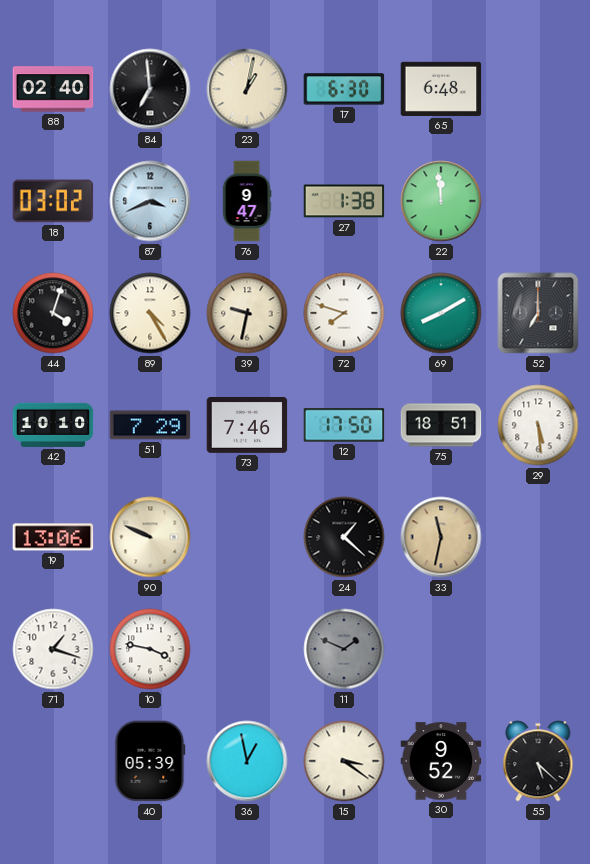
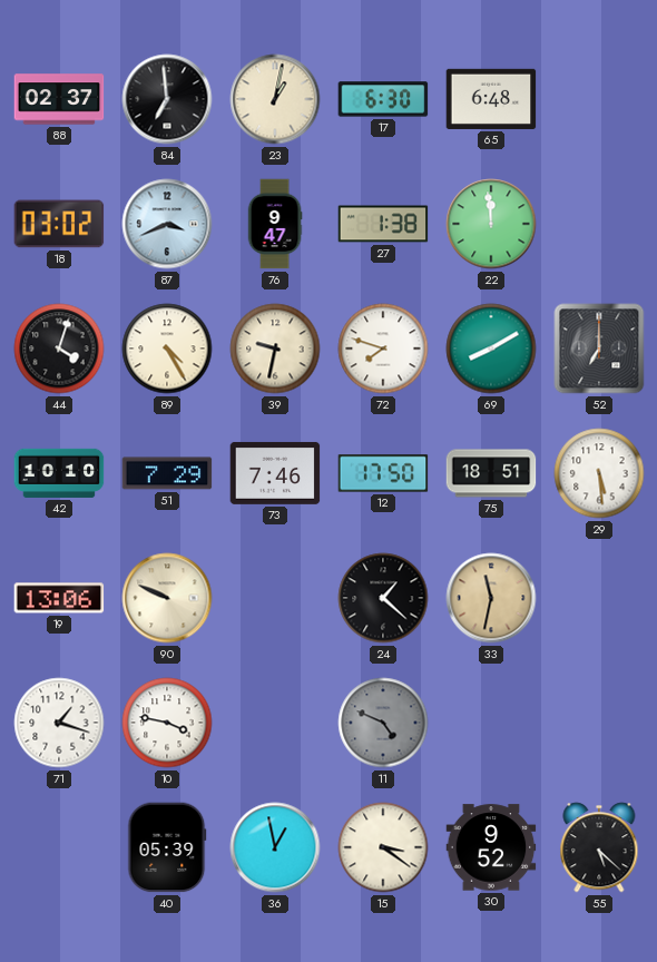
88: 02:40 -> 02:37 (59, 99)
11: 1:49 -> 4:49 (383, 723)
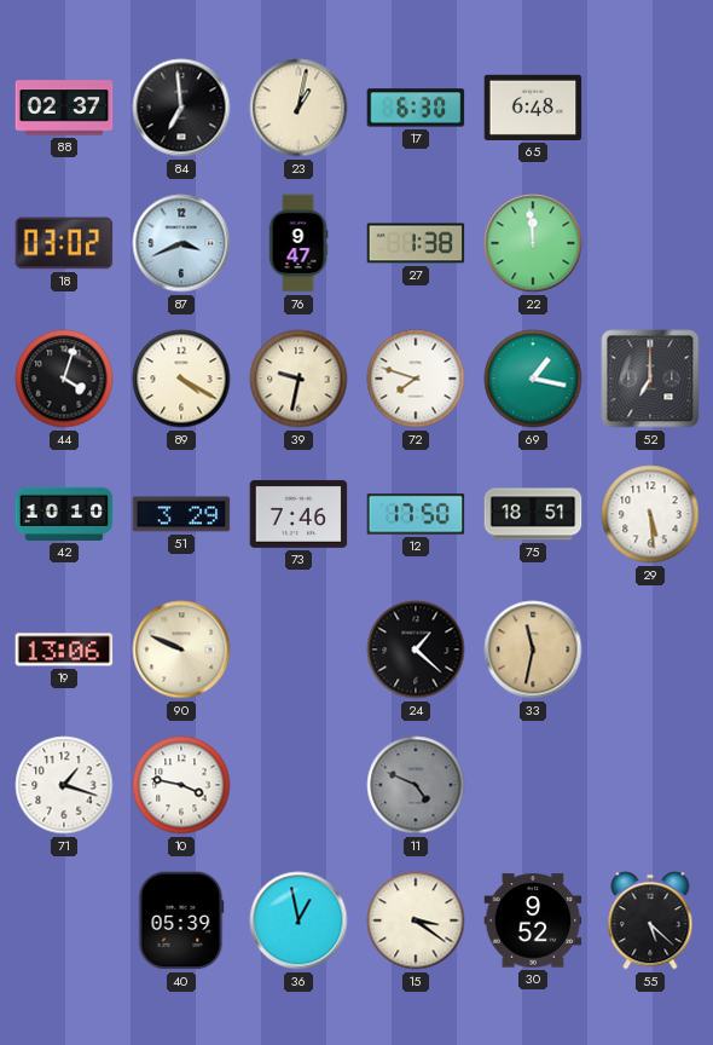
89: 4:25 -> 4:20 (181, 379)
69: 8:10 -> 1:17 (533, 379)
51: 7:29 -> 3:29 (181, 514)
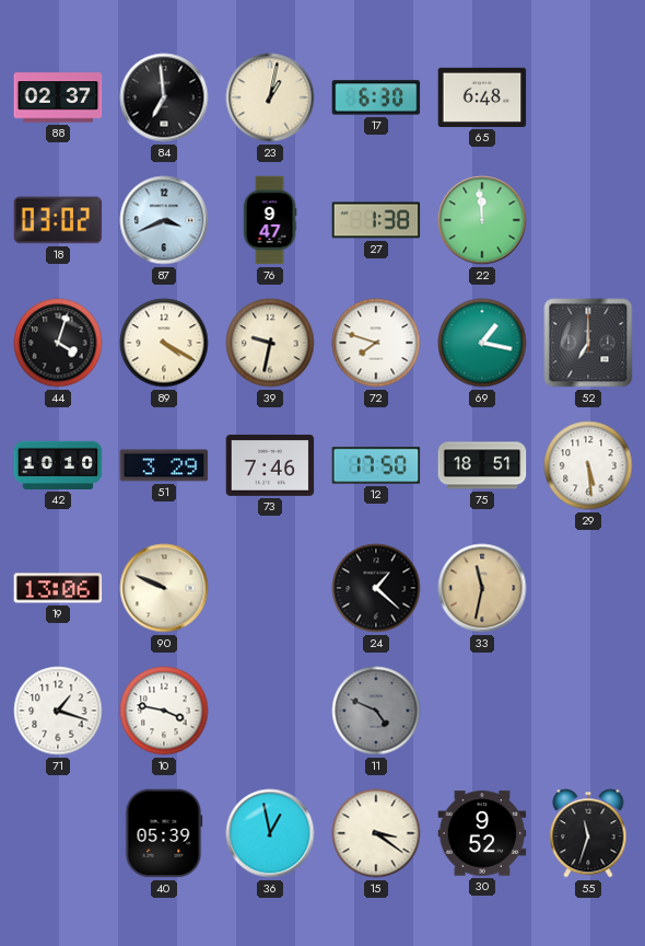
55: 5:22 -> 11:33 (588, 833)
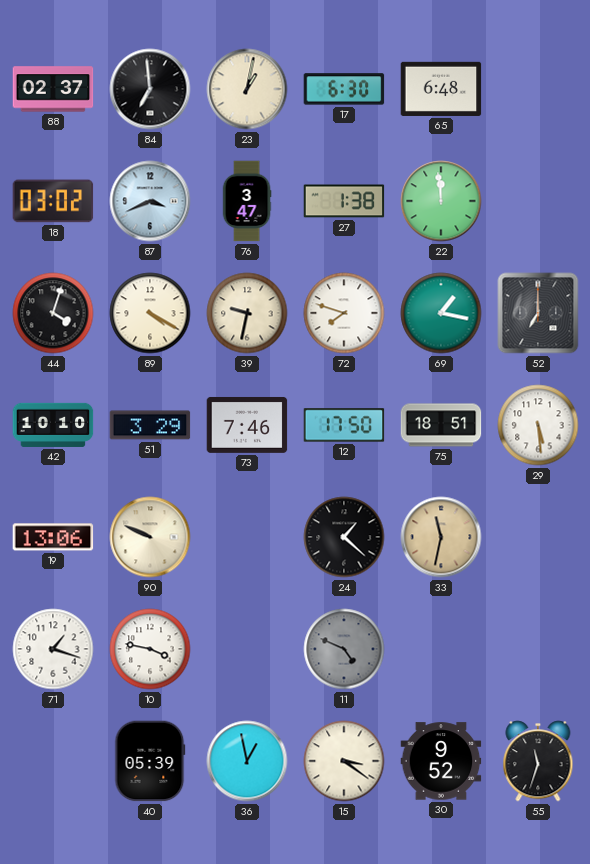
76: 9:47 -> 3:47 (247, 201)
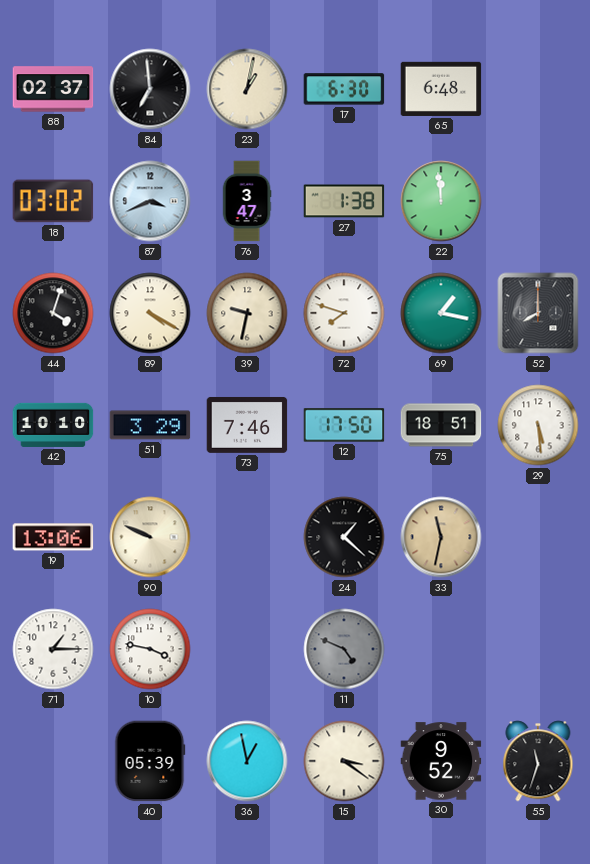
52: 7:00 -> 8:00 (538, 313)
71: 1:18 -> 1:15 (53, 649)
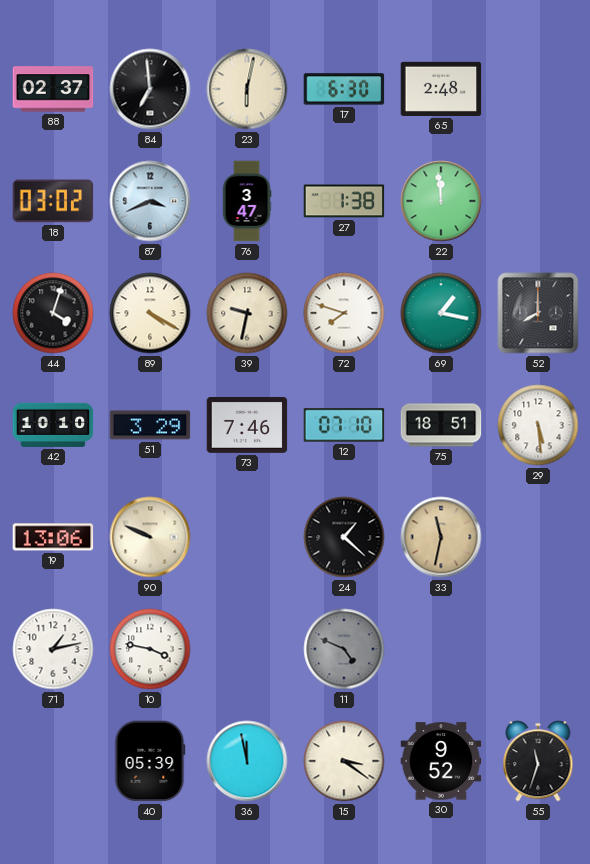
23: 1:02 -> 6:02 (247, 89)
65: 6:48 -> 2:48 (441, 89)
12: 17:50 -> 07:10 (344, 425)
71: 1:15 -> 1:13 (53, 649)
36: 12:58 -> 11:58 (247, 761)
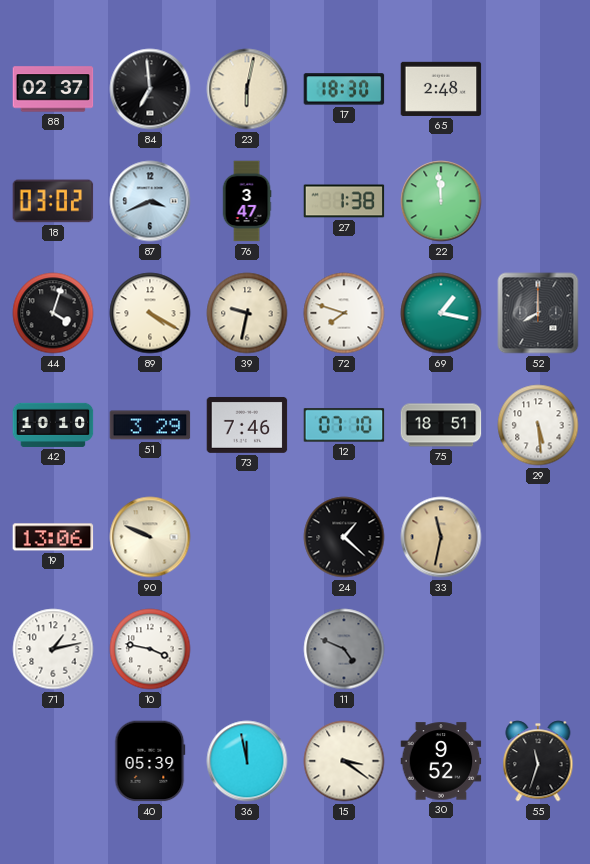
17: 6:30 -> 18:30 (344, 89)
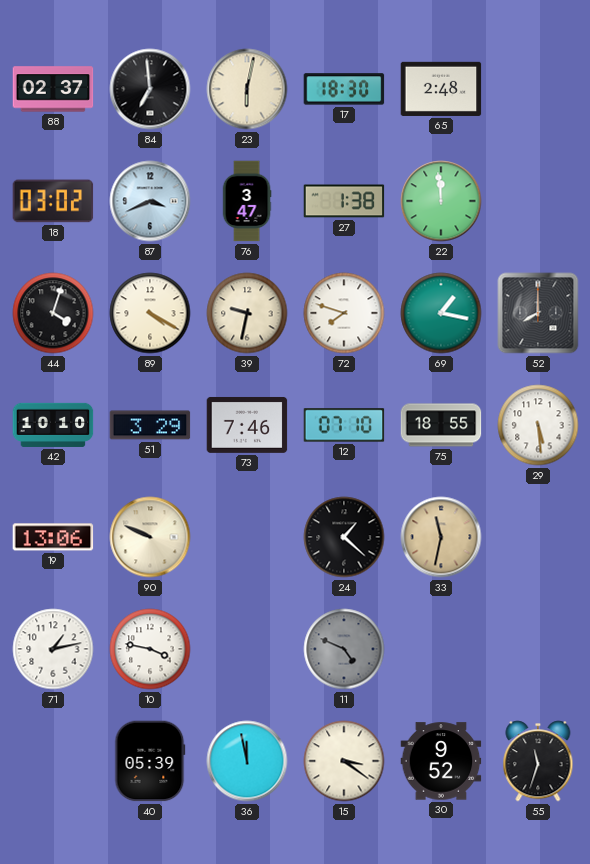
75: 18:51 -> 18:55 (441, 425)
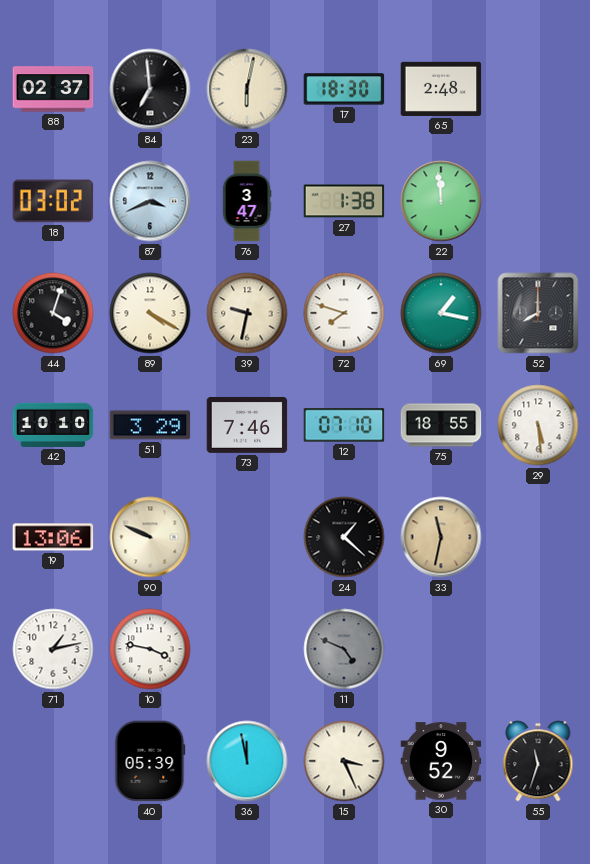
15: 3:21 -> 3:26 (344, 761)
